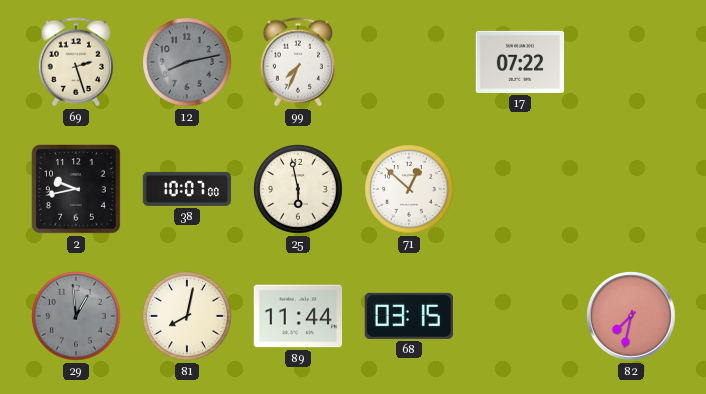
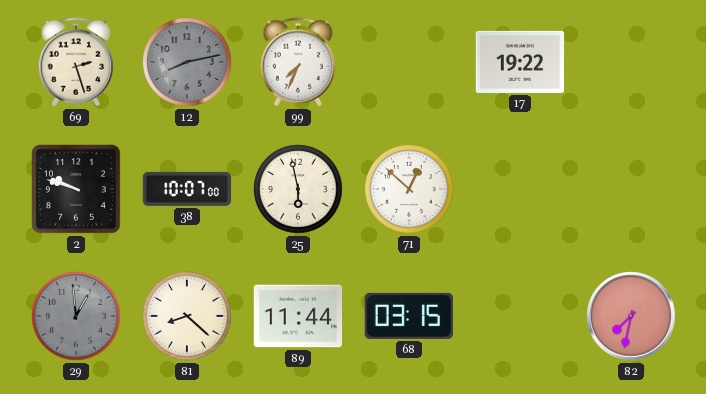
17: 07:22 -> 19:22 (520, 62)
2: 9:43 -> 9:48 (77, 190)
81: 8:02 -> 8:22 (187, 316)
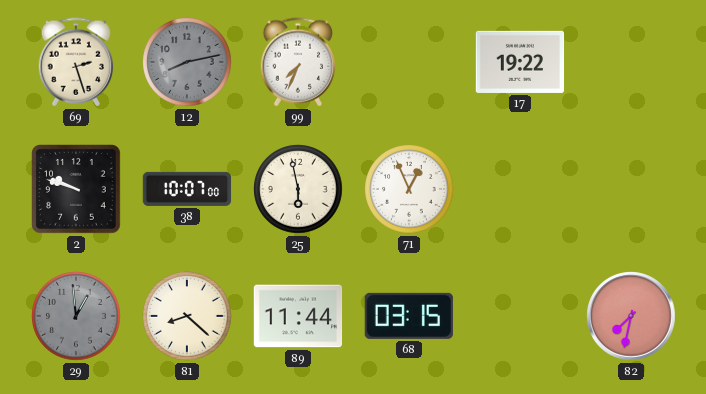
71: 12:52 -> 12:56 (409, 189)
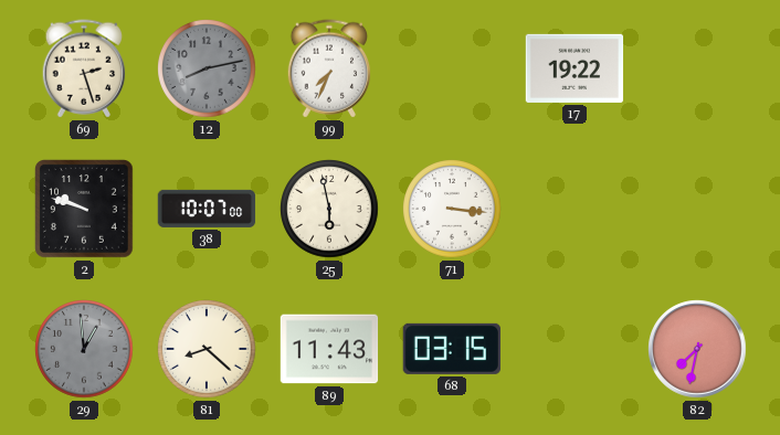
71: 12:56 -> 3:16 (452, 209)
89: 11:44 -> 11:43 (329, 349)
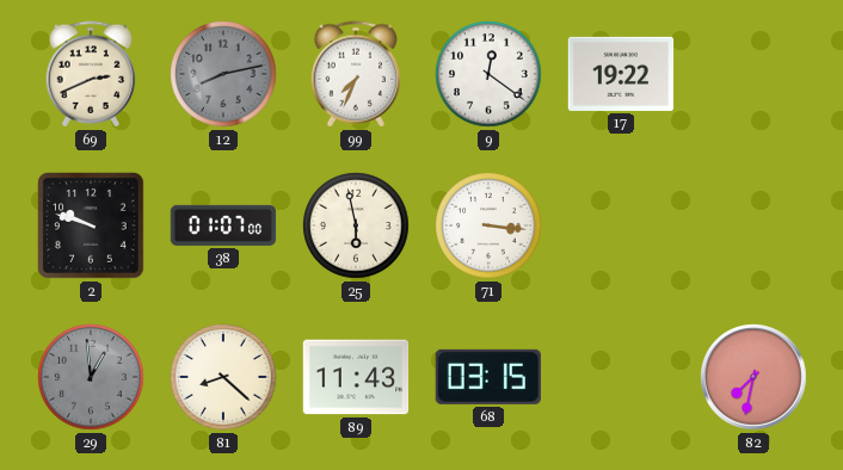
69: 2:27 -> 2:41 (91, 74)
9: none -> 12:21 (488, 74)
38: 10:07 -> 01:07 (223, 225)
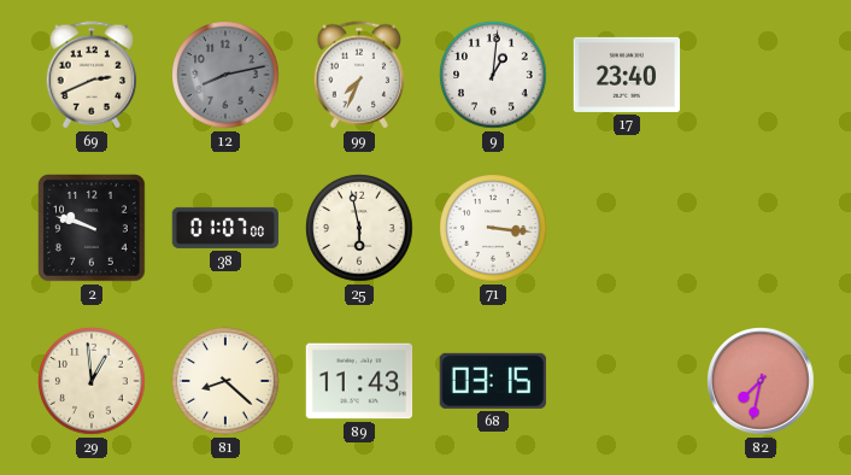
9: 12:21 -> 1:01 (493, 75)
17: 19:22 -> 23:40 (627, 75)
29 dial: grey -> cream (92, 381)
